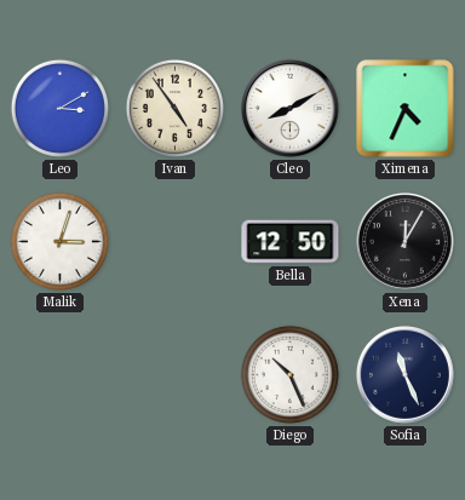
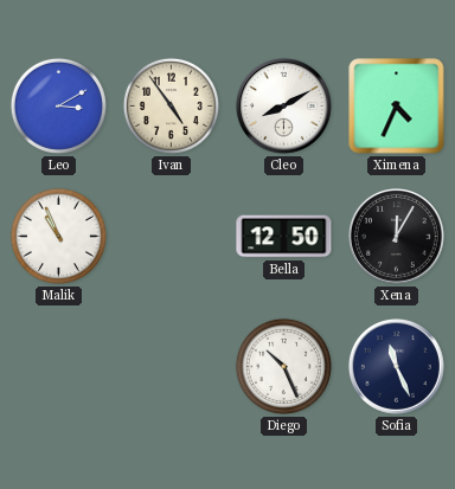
Malik: 3:03 -> 10:56 (58, 236)
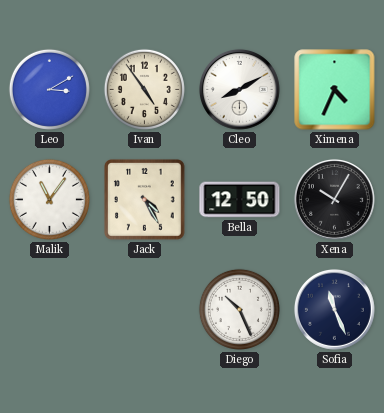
Malik: 10:56 -> 11:06 (49, 199)
Jack: none -> 4:25 (144, 199)
Xena: 12:05 -> 10:05 (334, 199)
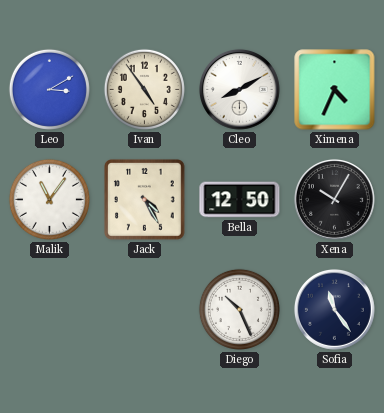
Sofia: 11:26 -> 11:24 (334, 309)
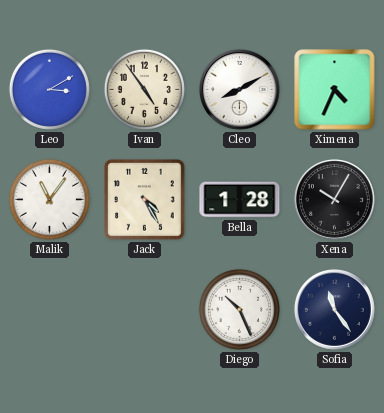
Bella: 12:50 -> 1:28 (240, 200)
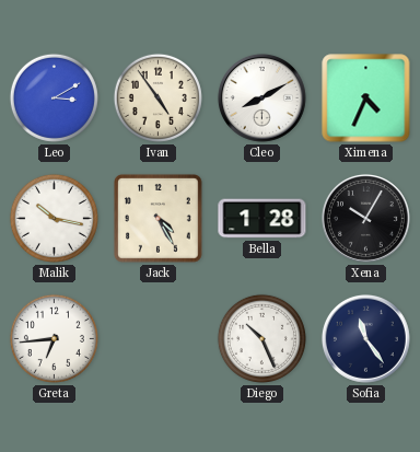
Malik: 11:06 -> 10:17 (54, 218)
Greta: none -> 6:44 (54, 338)
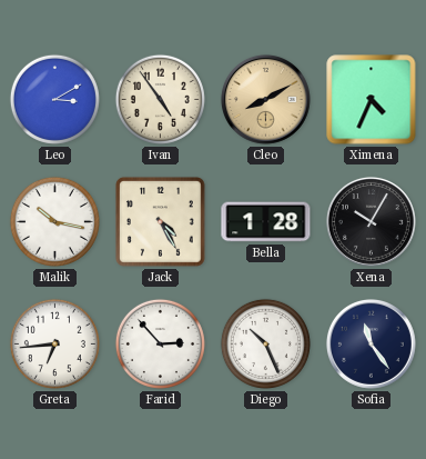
Cleo dial: white -> champagne (265, 99)
Farid: none -> 2:53 (160, 343)
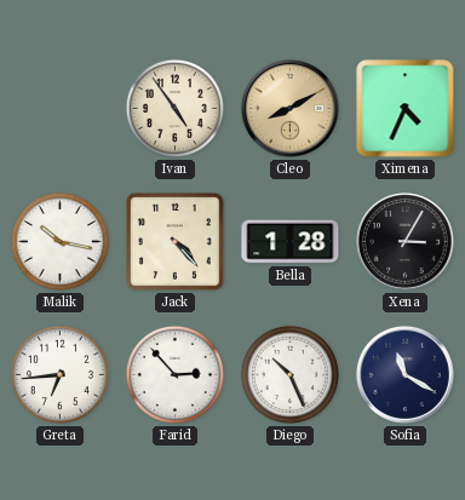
Leo: 3:10 -> none (54, 99)
Jack: 4:25 -> 4:23 (174, 241)
Xena: 10:05 -> 3:05 (404, 241)
Sofia: 11:24 -> 11:20 (404, 374)
